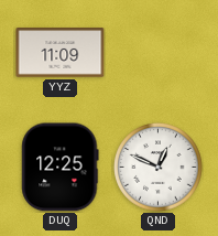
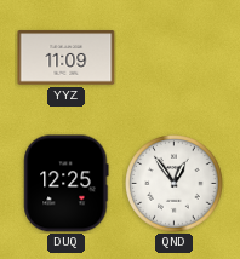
QND: 12:49 -> 12:54 (175, 184)
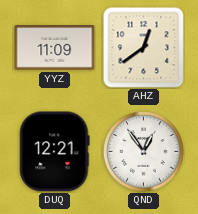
AHZ: none -> 12:39 (144, 48)
DUQ: 12:25 -> 12:21 (55, 152)
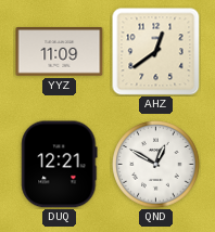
QND: 12:54 -> 12:50 (156, 165)
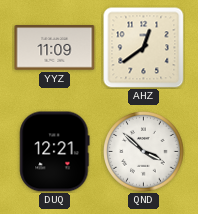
QND: 12:50 -> 3:52 (144, 152)
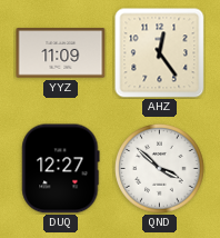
AHZ: 12:39 -> 12:24 (160, 53)
DUQ: 12:21 -> 12:27 (61, 169)
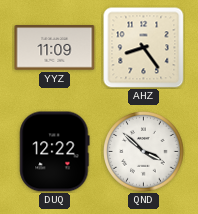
AHZ: 12:24 -> 8:24 (144, 48)
DUQ: 12:27 -> 12:22 (55, 152)
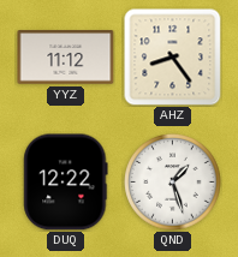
YYZ: 11:09 -> 11:12 (66, 58)
QND: 3:52 -> 1:27 (173, 183)
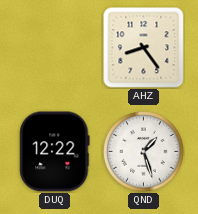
YYZ: 11:12 -> none (66, 58)
